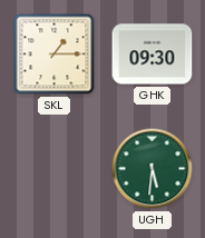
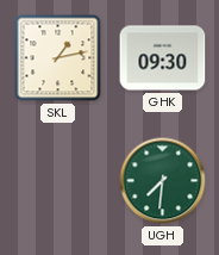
SKL: 1:15 -> 1:13 (58, 58)
UGH: 5:31 -> 7:31 (163, 181)
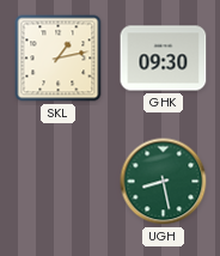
UGH: 7:31 -> 8:28 (164, 182)
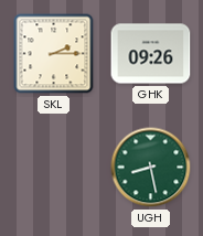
SKL: 1:13 -> 2:15 (54, 54)
GHK: 09:30 -> 09:26 (151, 54)
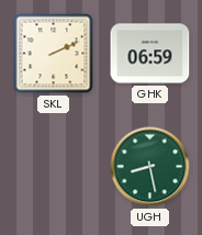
SKL: 2:15 -> 2:11 (54, 54)
GHK: 09:26 -> 06:59 (150, 54)
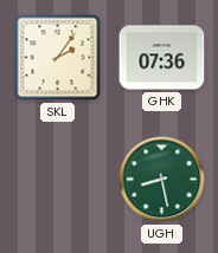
SKL: 2:11 -> 2:06 (58, 58)
GHK: 06:59 -> 07:36 (162, 58)
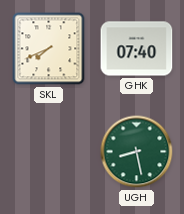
SKL: 2:06 -> 7:41 (49, 49)
GHK: 07:36 -> 07:40 (137, 49)
